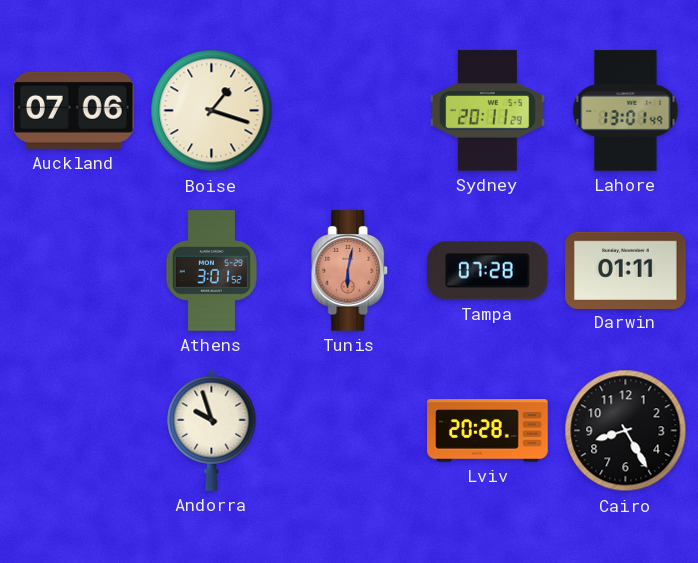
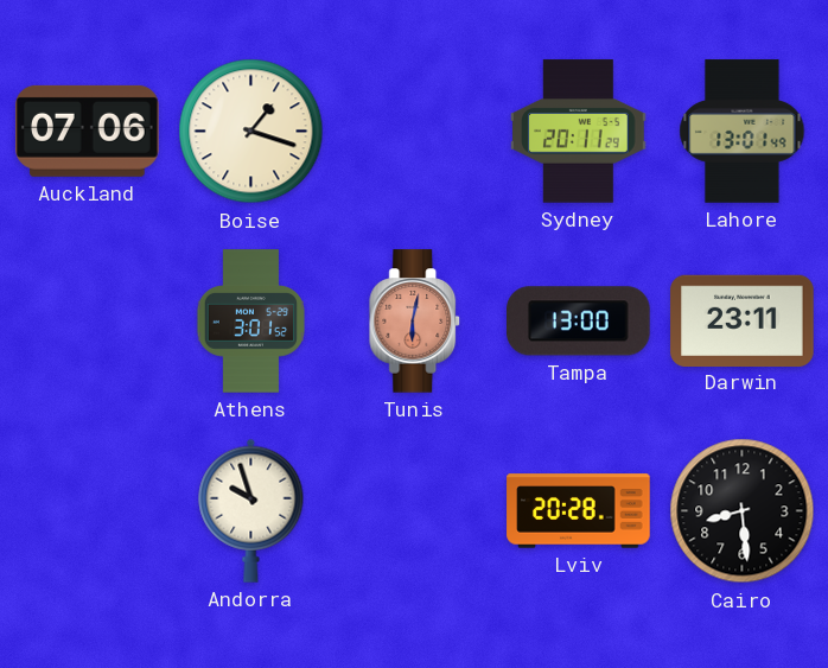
Tampa: 07:28 -> 13:00 (579, 322)
Darwin: 01:11 -> 23:11 (743, 320)
Cairo: 8:25 -> 8:29 (743, 511)
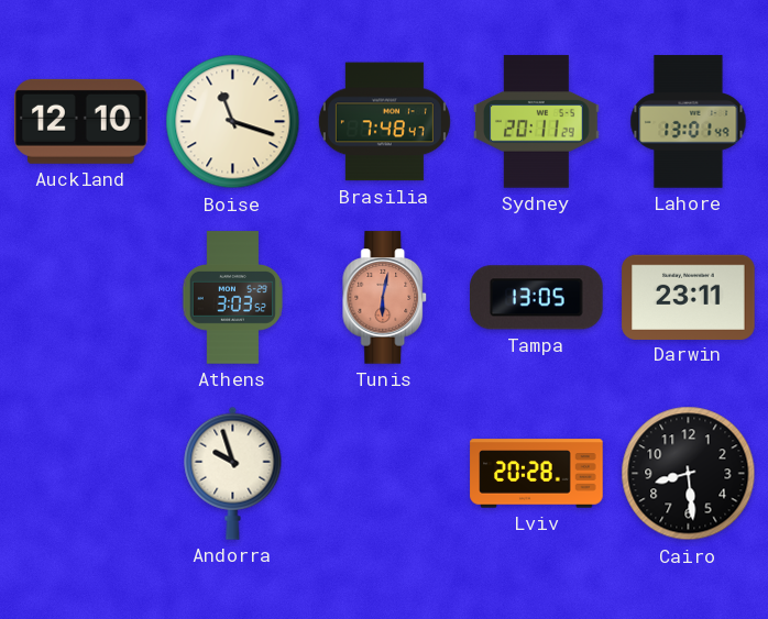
Auckland: 07:06 -> 12:10 (81, 121)
Boise: 1:18 -> 11:18 (233, 122)
Brasilia: none -> 7:48 (384, 122)
Athens: 3:01 -> 3:03 (233, 298)
Tampa: 13:00 -> 13:05 (537, 298)
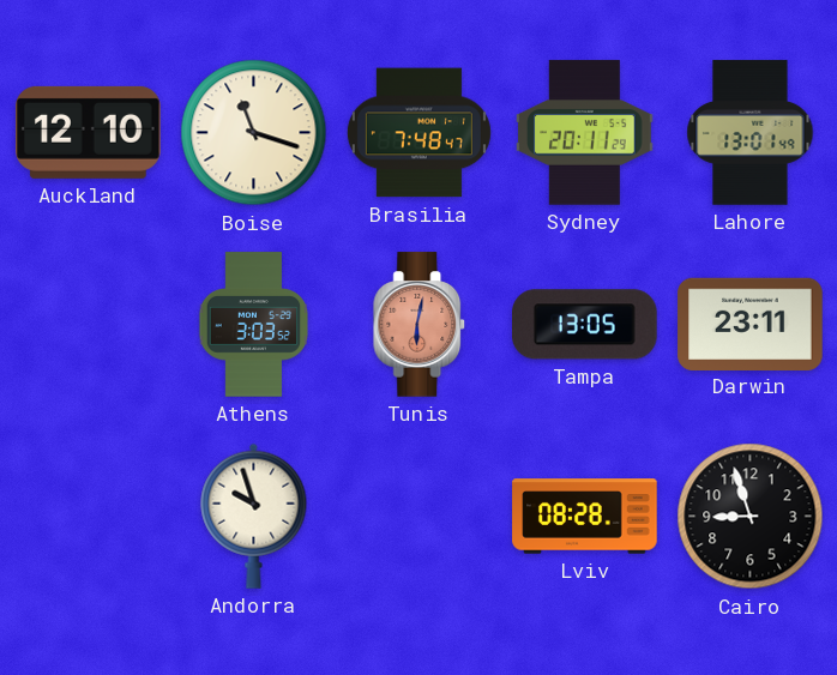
Lviv: 20:28 -> 08:28 (585, 517)
Cairo: 8:29 -> 8:57 (751, 517)
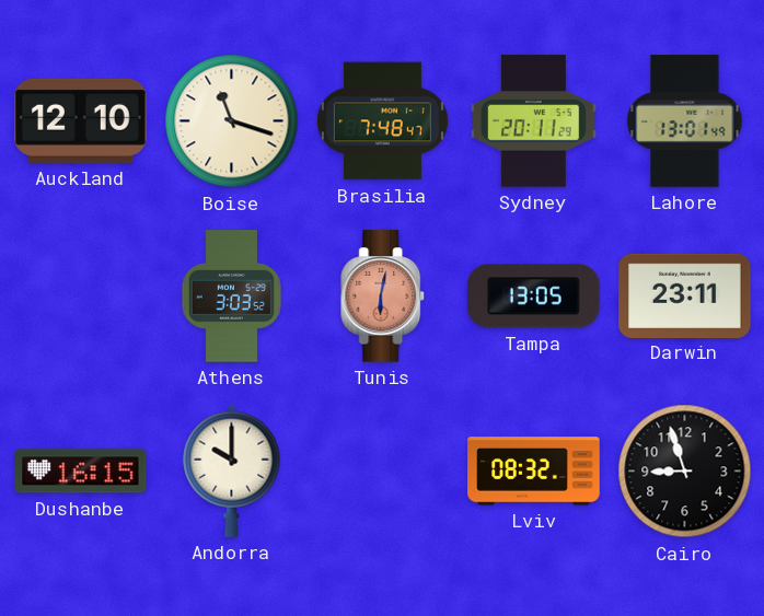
Dushanbe: none -> 16:15 (81, 472)
Andorra: 9:57 -> 10:00 (232, 470)
Lviv: 08:28 -> 08:32 (534, 472)
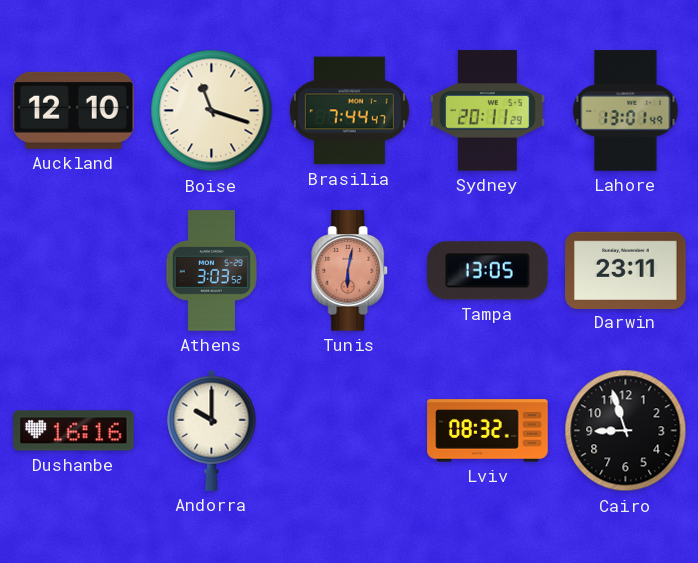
Brasilia: 7:48 -> 7:44 (349, 111)
Dushanbe: 16:15 -> 16:16 (74, 431)
